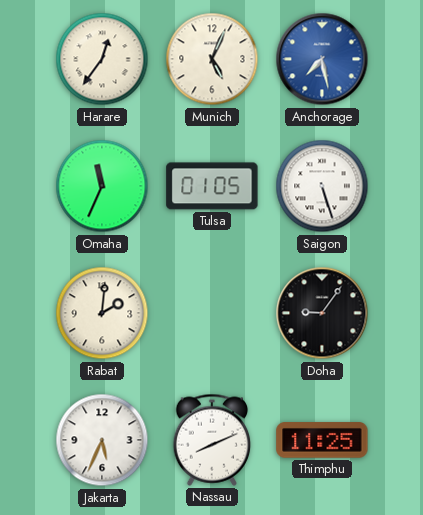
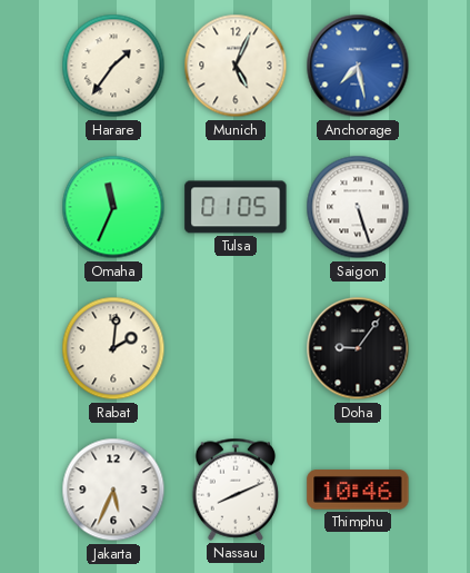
Harare: 12:36 -> 1:36 (113, 66)
Thimphu: 11:25 -> 10:46 (358, 490)
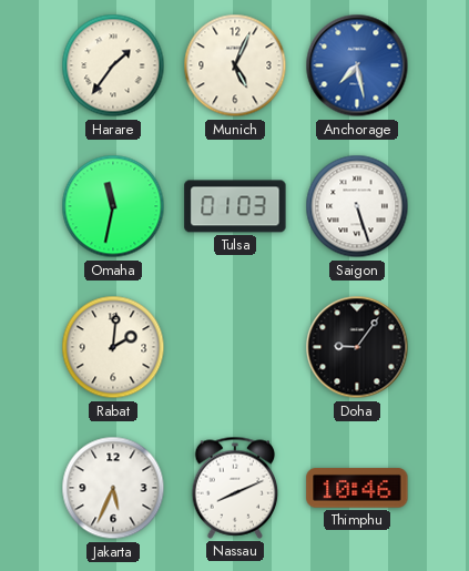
Omaha: 11:34 -> 11:32 (113, 206)
Tulsa: 01:05 -> 01:03 (235, 206)
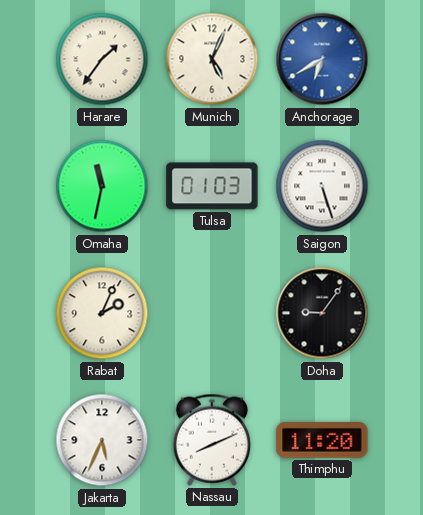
Anchorage: 7:28 -> 6:40 (322, 59)
Rabat: 2:01 -> 2:04 (102, 313)
Thimphu: 10:46 -> 11:20 (322, 440)
